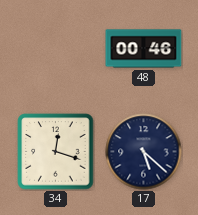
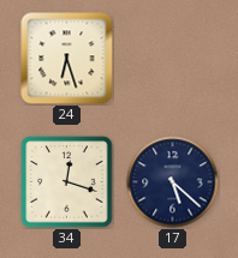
24: none -> 6:27 (67, 59)
48: 00:46 -> none (144, 49)
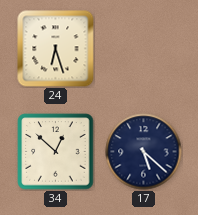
34: 12:18 -> 12:52 (56, 152)
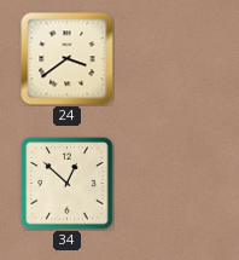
24: 6:27 -> 3:39 (68, 59)
17: 5:22 -> none (144, 152)
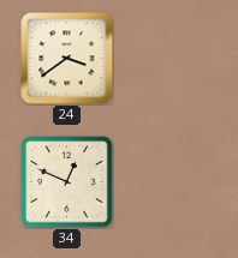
34: 12:52 -> 12:49 (67, 182)
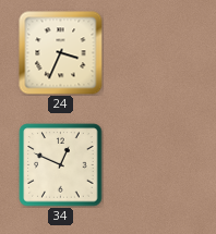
24: 3:39 -> 3:34 (61, 53)
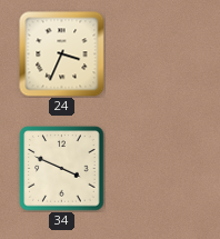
34: 12:49 -> 3:49 (62, 169)
